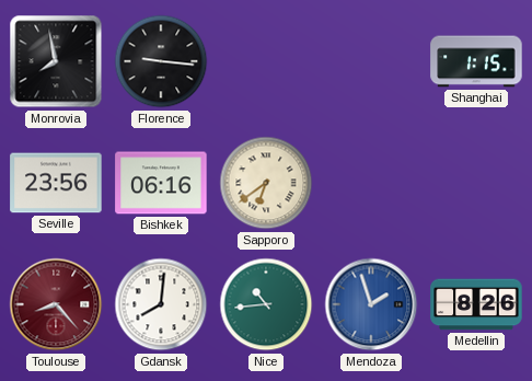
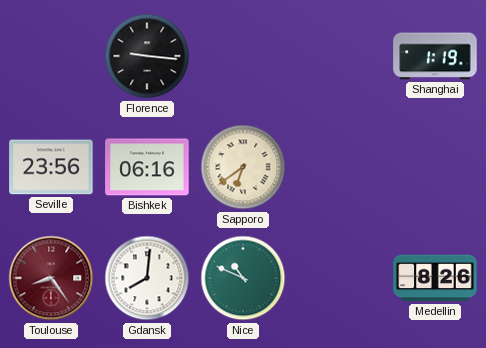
Monrovia: 7:58 -> none (56, 61)
Shanghai: 1:15 -> 1:19 (435, 56)
Toulouse: 8:23 -> 8:24 (51, 278)
Nice: 10:44 -> 10:49 (243, 278)
Mendoza: 1:57 -> none (371, 304)
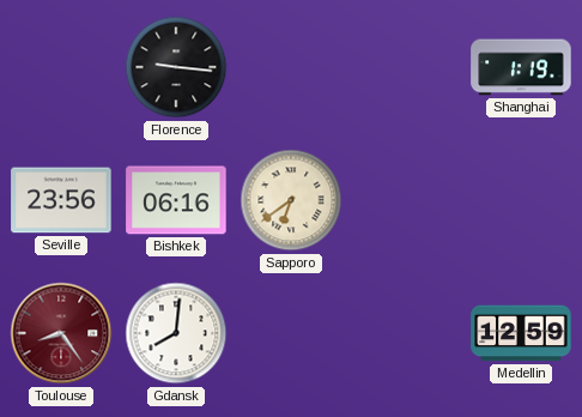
Nice: 10:49 -> none (243, 278)
Medellin: 8:26 -> 12:59 (521, 333)
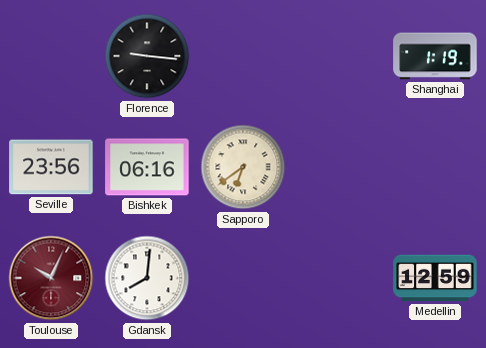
Toulouse: 8:24 -> 10:04 (51, 278)
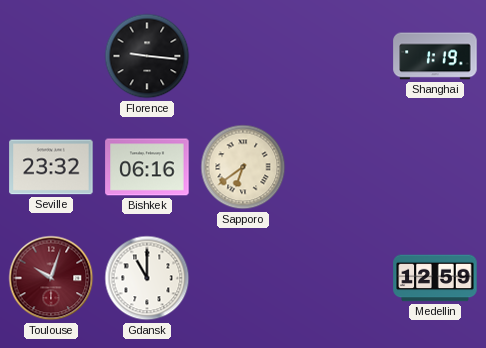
Seville: 23:56 -> 23:32 (51, 167)
Toulouse: 10:04 -> 10:03 (51, 278)
Gdansk: 8:01 -> 11:00 (147, 278)
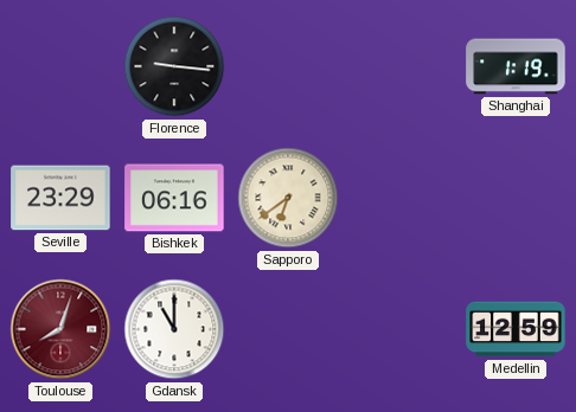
Seville: 23:32 -> 23:29 (60, 198)
Toulouse: 10:03 -> 8:03 (60, 329)
